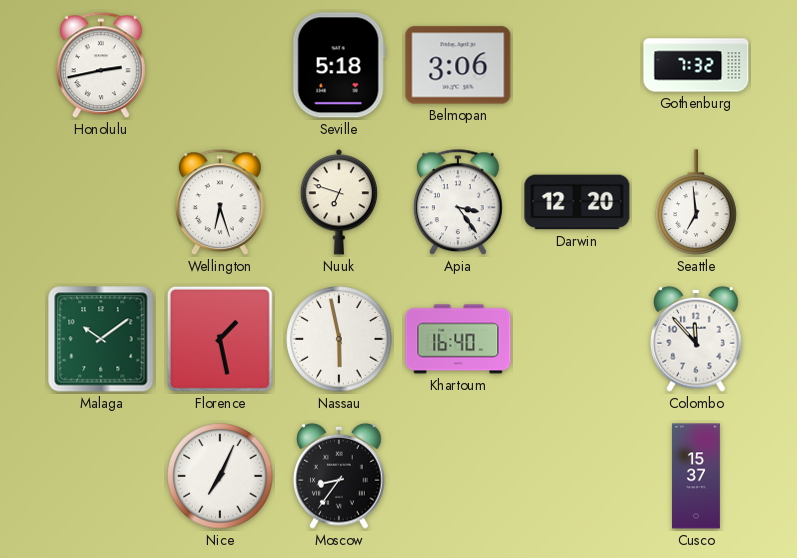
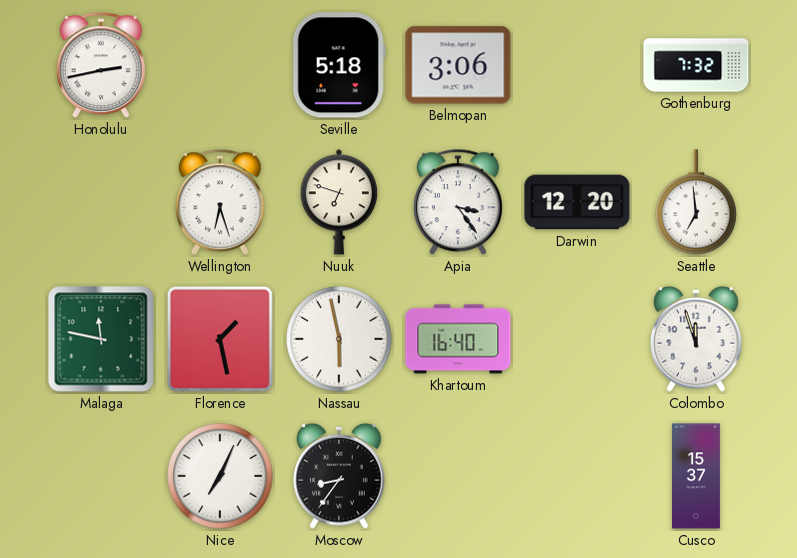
Malaga: 10:09 -> 11:47 (101, 339)
Colombo: 11:53 -> 11:57 (696, 339)
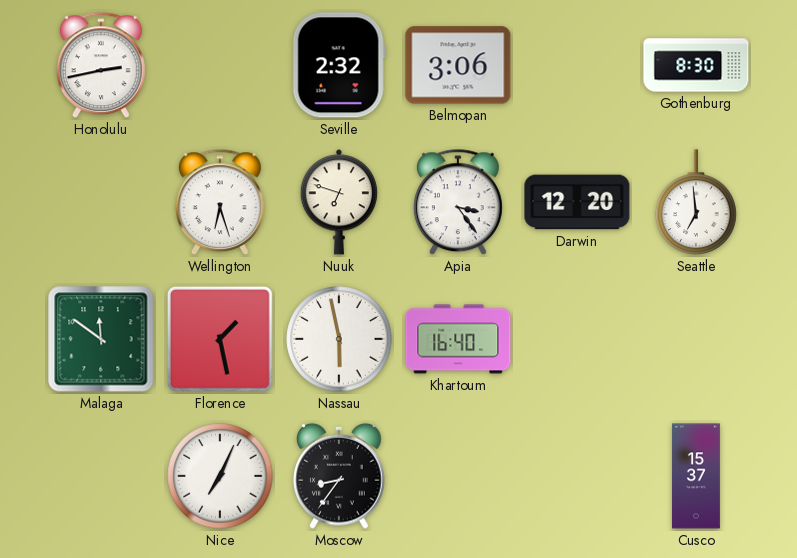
Seville: 5:18 -> 2:32 (339, 65)
Gothenburg: 7:32 -> 8:30 (696, 65)
Malaga: 11:47 -> 11:51 (101, 339)
Colombo: 11:57 -> none (696, 339)
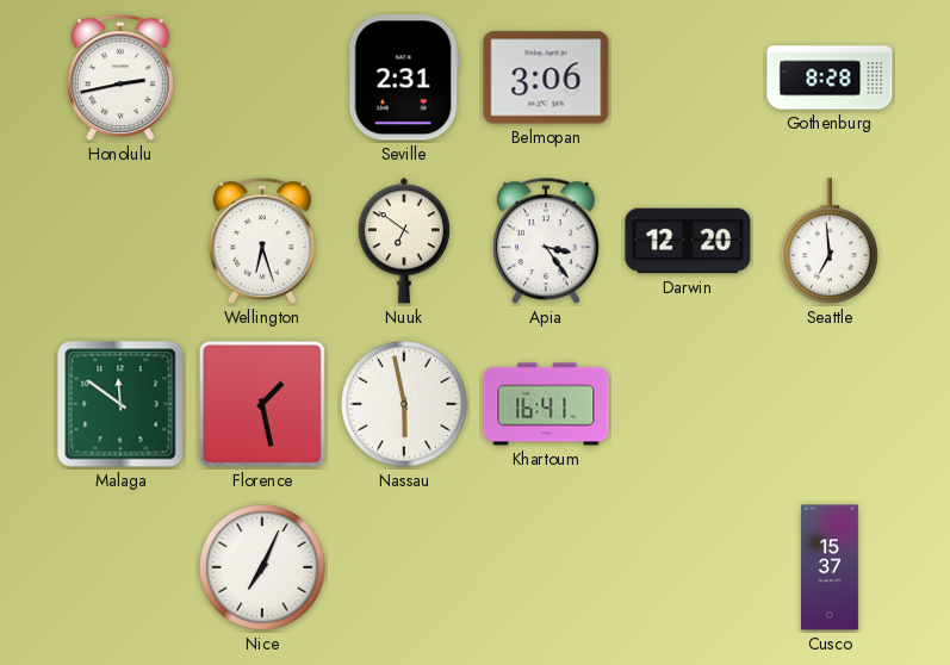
Seville: 2:32 -> 2:31 (404, 77)
Gothenburg: 8:30 -> 8:28 (830, 77)
Nuuk: 6:48 -> 6:51 (403, 241)
Khartoum: 16:40 -> 16:41 (546, 404)
Moscow: 8:36 -> none (339, 476)
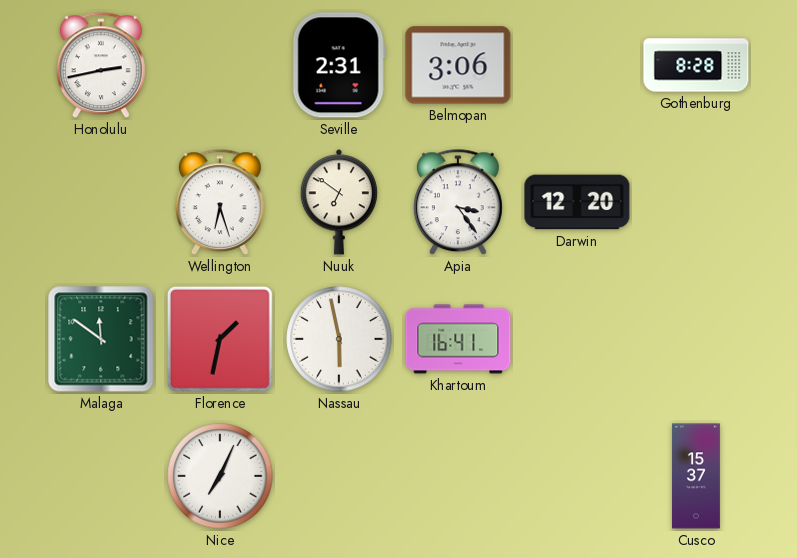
Seattle: 6:59 -> none (830, 241)
Florence: 1:28 -> 1:32 (220, 339)
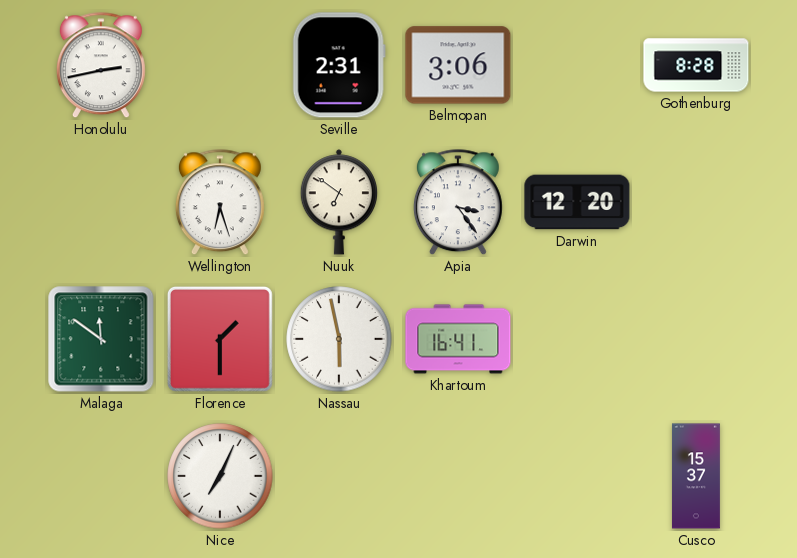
Florence: 1:32 -> 1:30 (220, 339)
